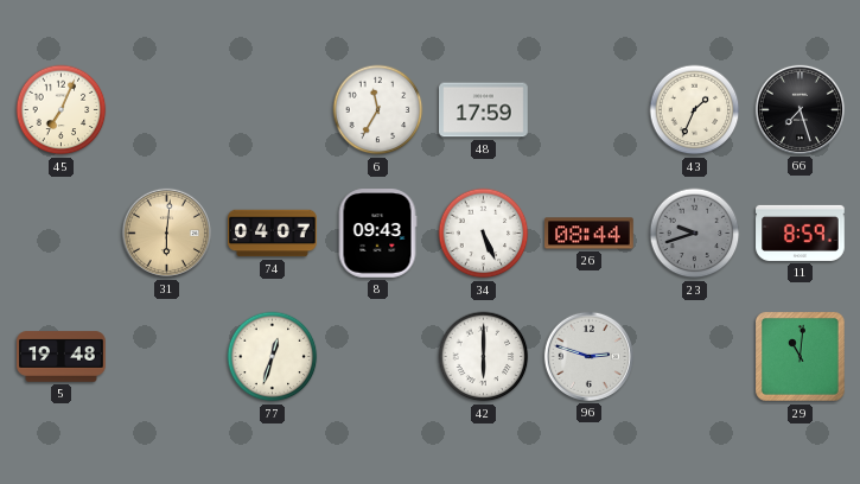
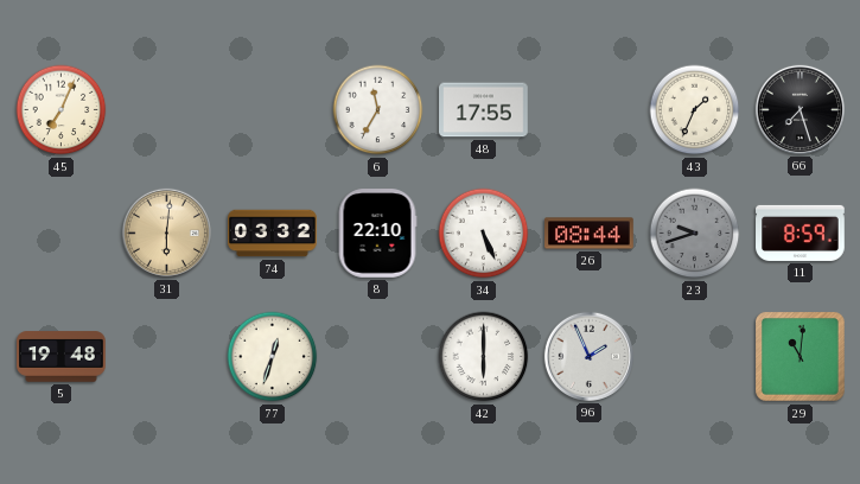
48: 17:59 -> 17:55 (484, 110)
74: 04:07 -> 03:32 (273, 234)
8: 09:43 -> 22:10 (377, 234)
96: 2:48 -> 1:56 (588, 356)
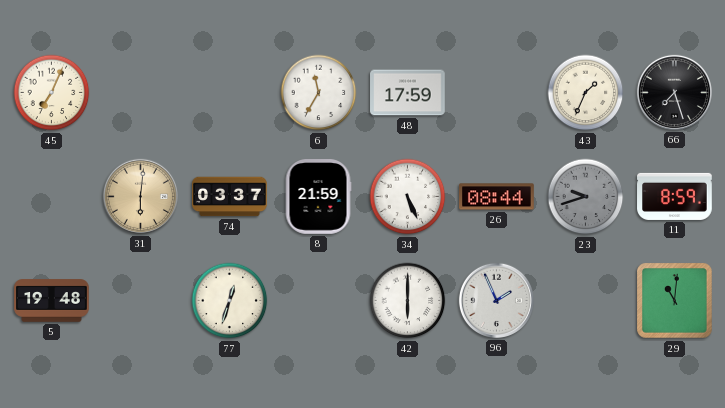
48: 17:55 -> 17:59 (408, 93)
74: 03:32 -> 03:37 (230, 197)
8: 22:10 -> 21:59 (318, 197)
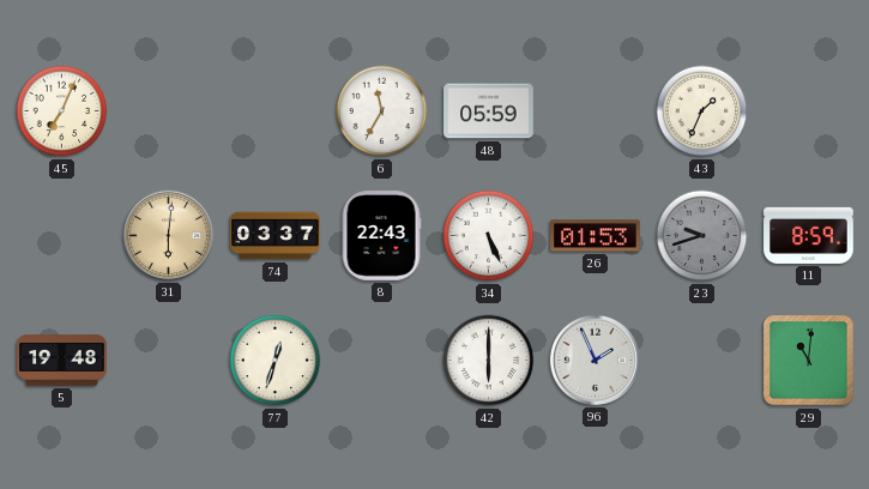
48: 17:59 -> 05:59 (489, 111)
66: 7:27 -> none (674, 92)
8: 21:59 -> 22:43 (381, 236)
26: 08:44 -> 01:53 (596, 236)
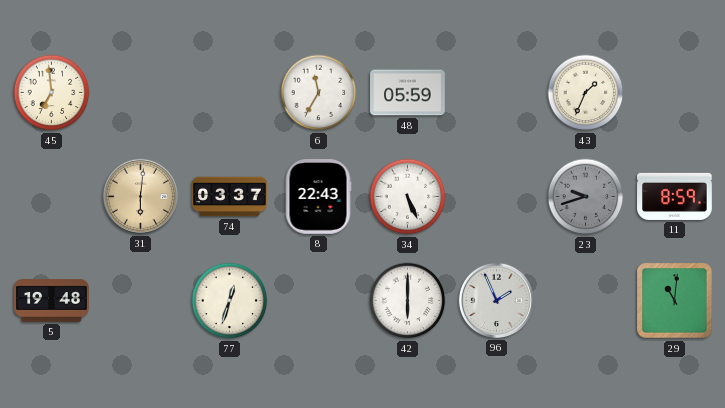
45: 7:04 -> 6:59 (52, 93)
26: 01:53 -> none (596, 236)
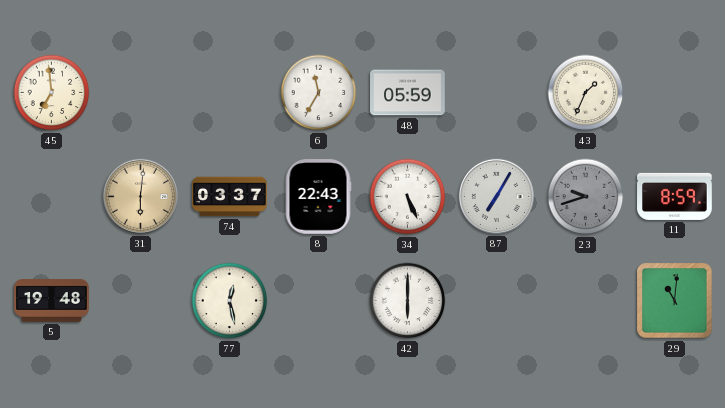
87: none -> 7:05 (496, 196)
77: 12:33 -> 12:28 (230, 301)
96: 1:56 -> none (496, 300)
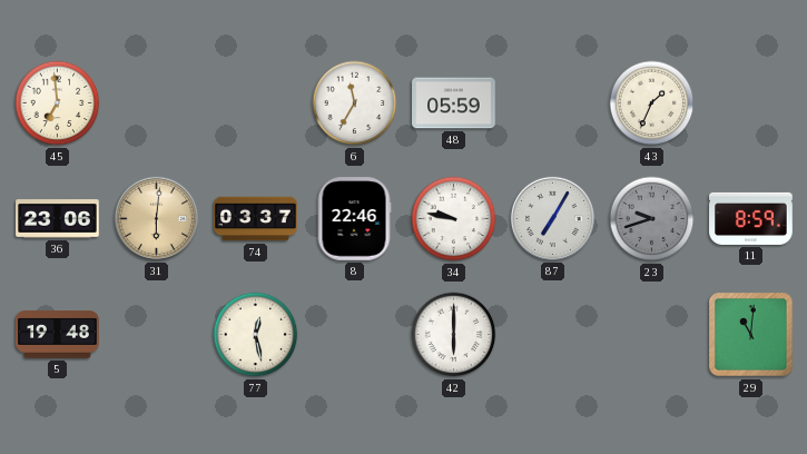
36: none -> 23:06 (58, 219)
8: 22:43 -> 22:46 (354, 219)
34: 5:26 -> 9:47 (454, 219)
